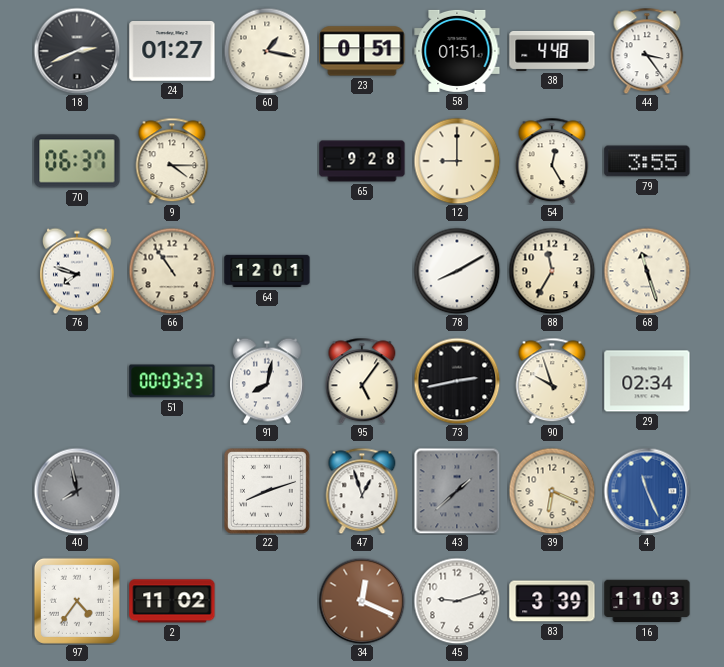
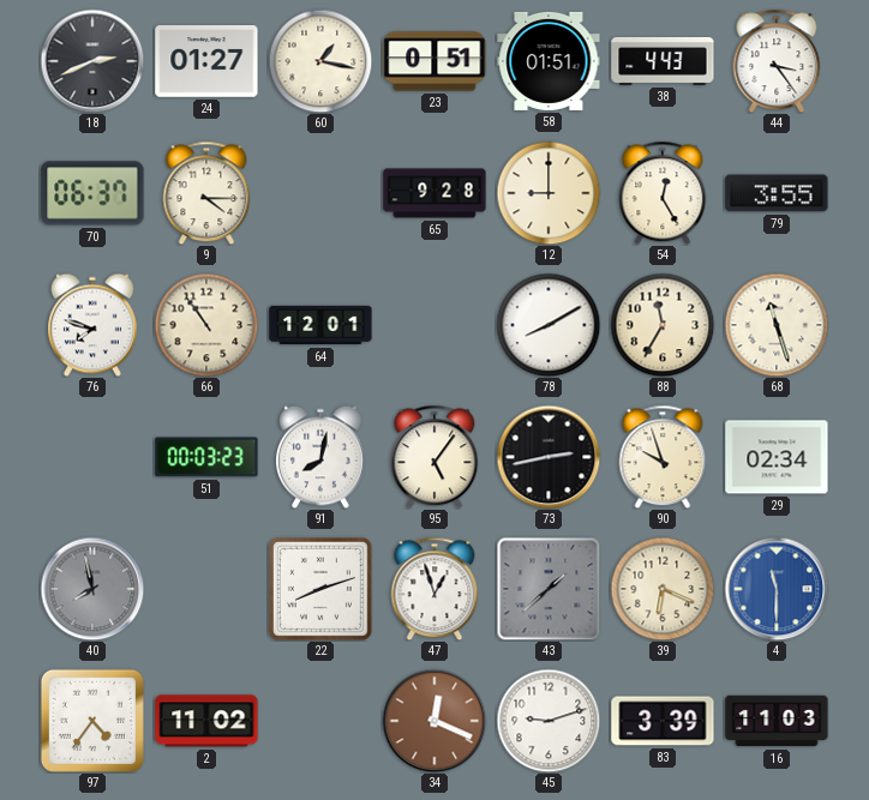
38: 4:48 -> 4:43 (663, 61)
4: 11:26 -> 11:30 (777, 589)
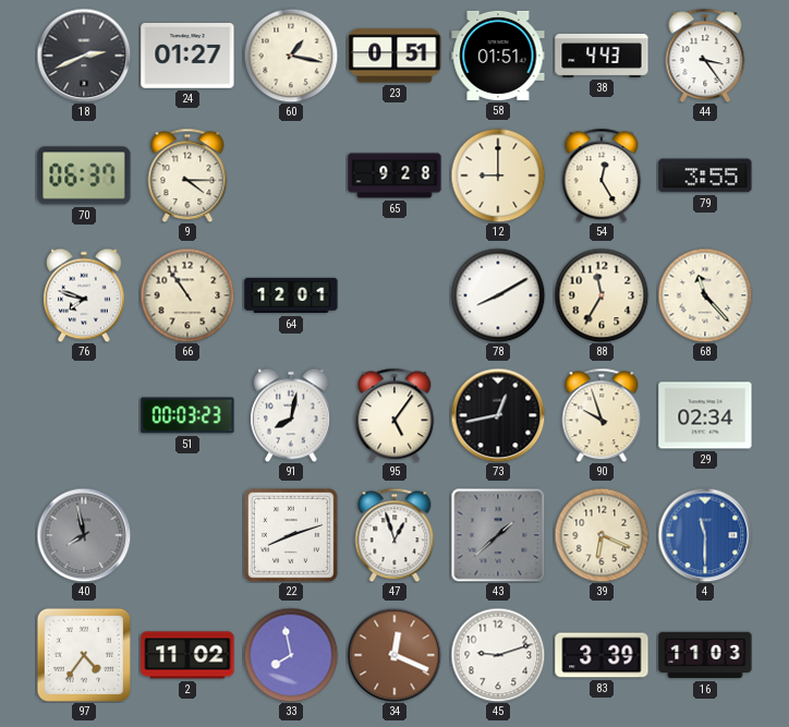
68: 11:27 -> 11:23 (705, 295)
73: 2:43 -> 12:43 (498, 415)
33: none -> 7:58 (291, 655)
